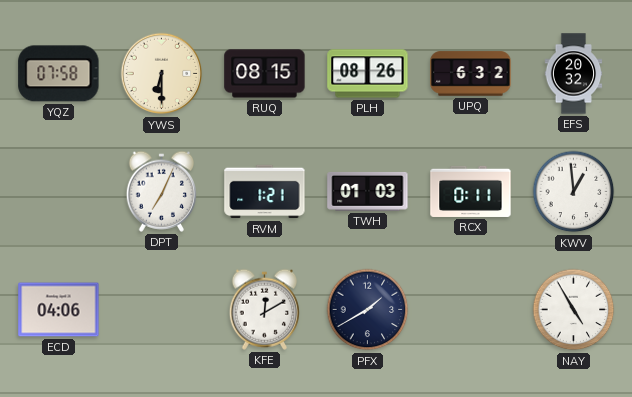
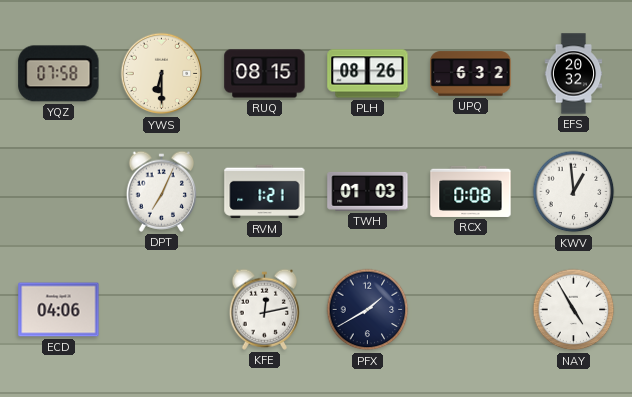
RCX: 0:11 -> 0:08 (471, 191)
KFE: 12:10 -> 12:13 (264, 309)
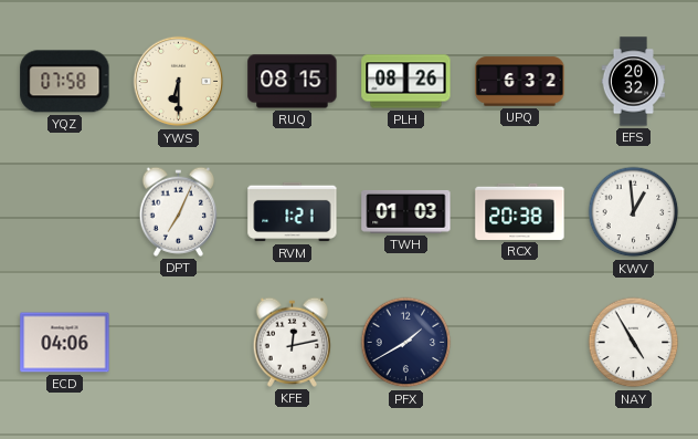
RCX: 0:08 -> 20:38 (520, 211)
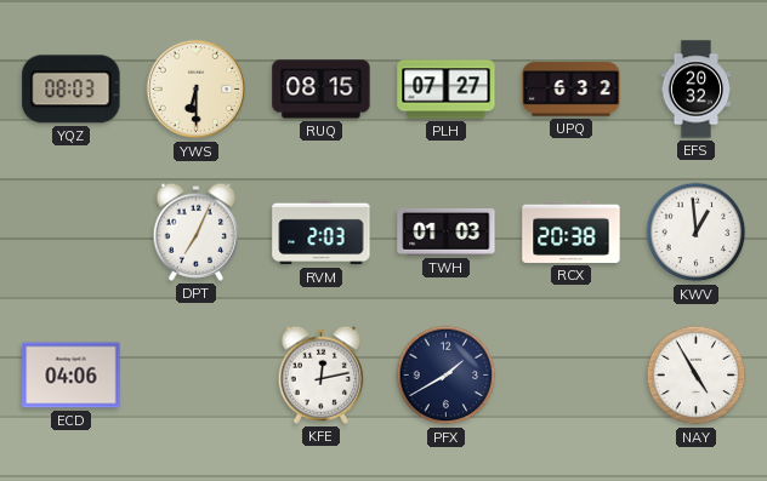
YQZ: 07:58 -> 08:03 (72, 90)
PLH: 08:26 -> 07:27 (447, 90)
RVM: 1:21 -> 2:03 (322, 233)
